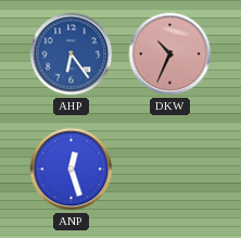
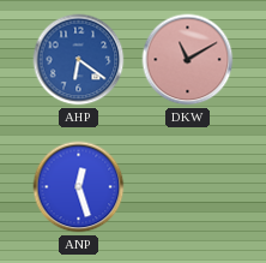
AHP: 6:24 -> 6:21 (79, 60)
DKW: 10:34 -> 11:10 (188, 60)
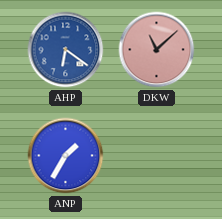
DKW: 11:10 -> 11:08 (157, 50)
ANP: 12:27 -> 1:35 (66, 156)
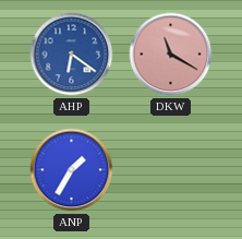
DKW: 11:08 -> 11:20 (171, 55)
